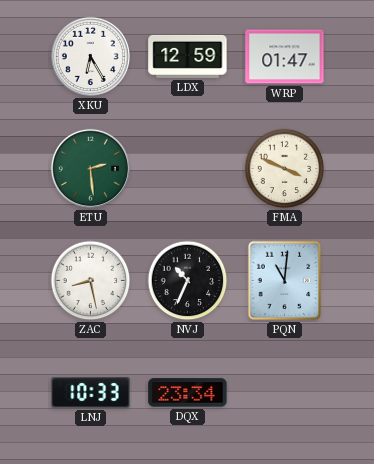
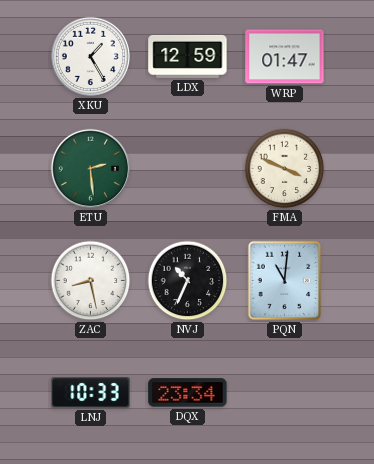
XKU: 6:25 -> 1:25 (90, 56)
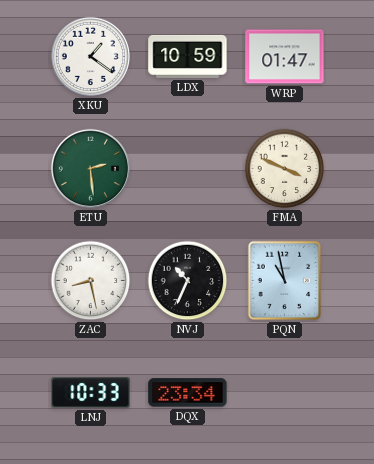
XKU: 1:25 -> 1:21 (90, 56)
LDX: 12:59 -> 10:59 (188, 56)
PQN: 11:01 -> 10:58 (285, 281)
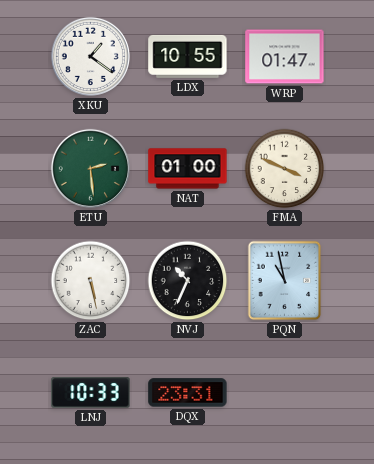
LDX: 10:59 -> 10:55 (188, 56)
NAT: none -> 01:00 (188, 169)
ZAC: 8:28 -> 5:28 (91, 281)
DQX: 23:34 -> 23:31 (188, 393)
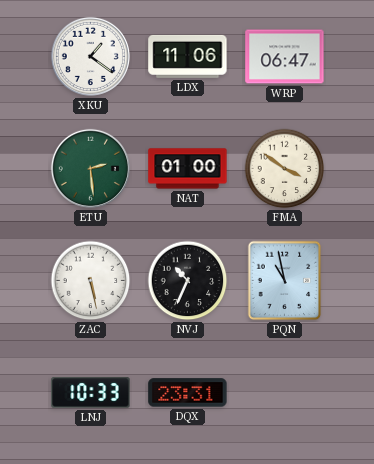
LDX: 10:55 -> 11:06 (188, 56)
WRP: 01:47 -> 06:47 (285, 57)
FMA: 3:49 -> 3:51 (285, 169)
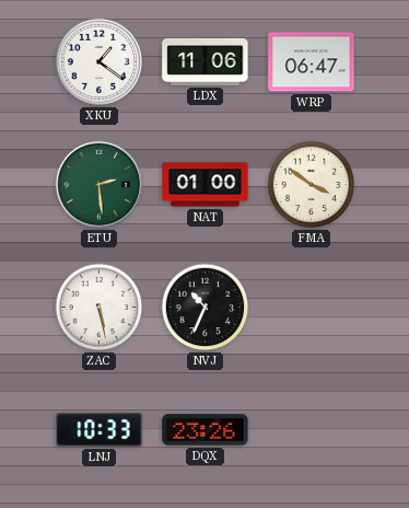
PQN: 10:58 -> none (285, 281)
DQX: 23:31 -> 23:26 (206, 430)
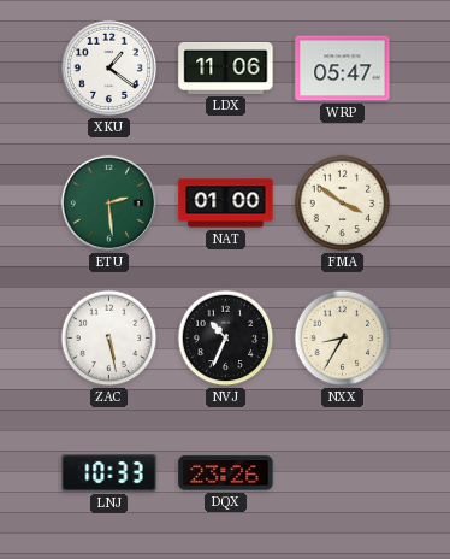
WRP: 06:47 -> 05:47 (343, 69)
NXX: none -> 8:35 (343, 339)
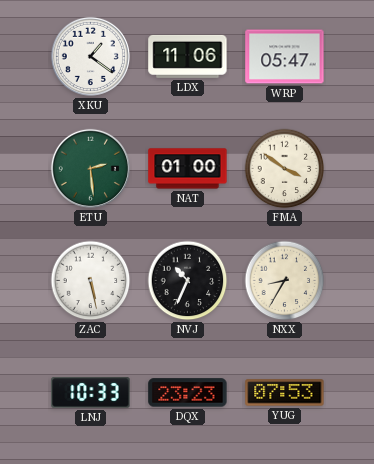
DQX: 23:26 -> 23:23 (188, 393)
YUG: none -> 07:53 (285, 393)
